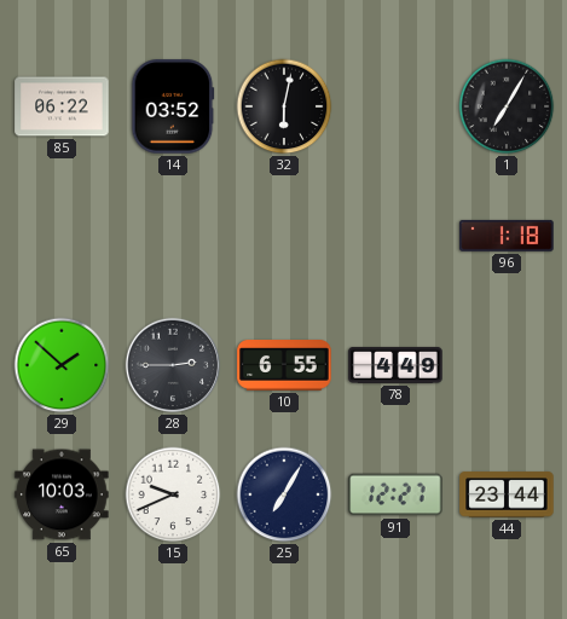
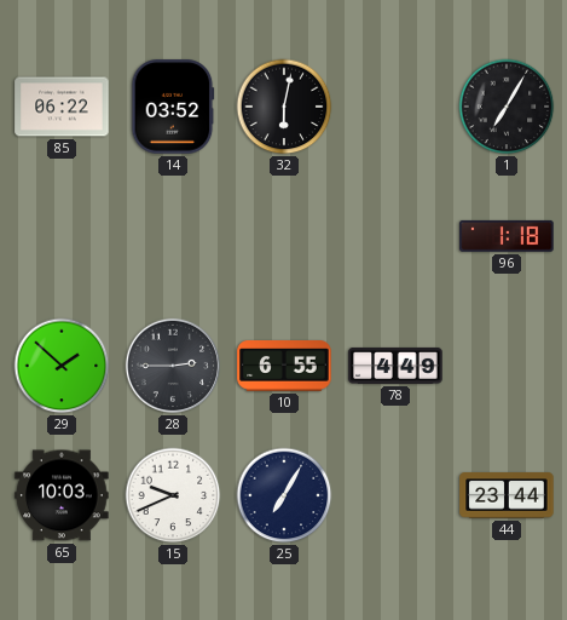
91: 12:27 -> none (395, 494)
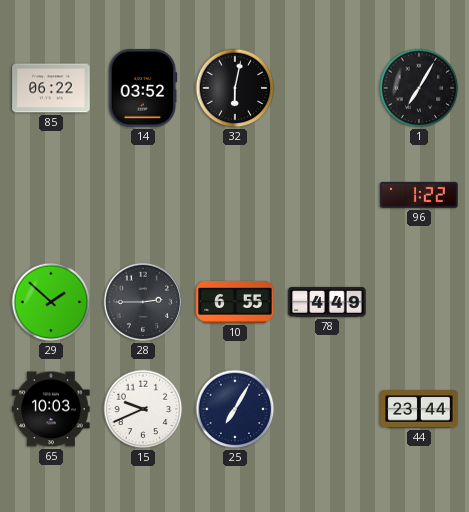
96: 1:18 -> 1:22 (419, 195)
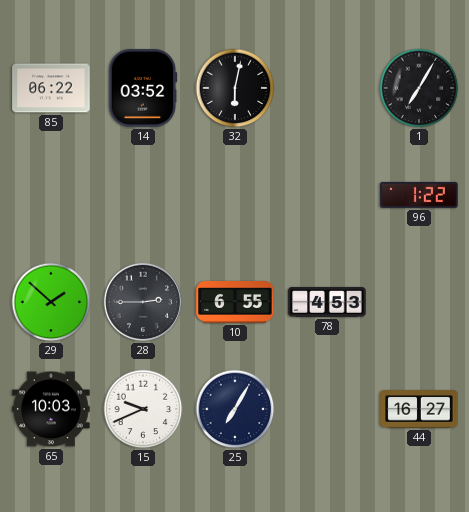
78: 4:49 -> 4:53 (327, 302)
44: 23:44 -> 16:27 (419, 409)
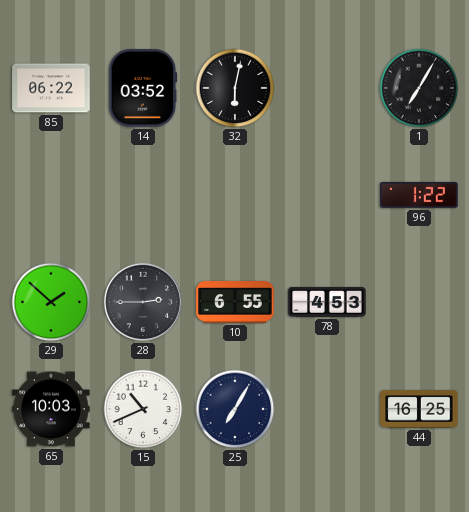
15: 9:41 -> 10:41 (143, 409)
44: 16:27 -> 16:25 (419, 409)
